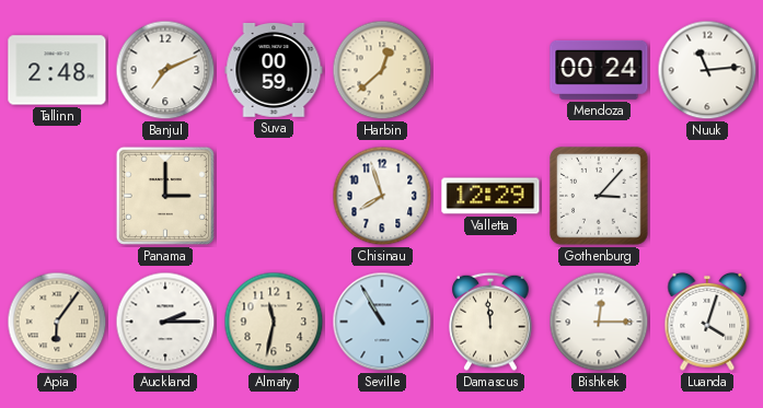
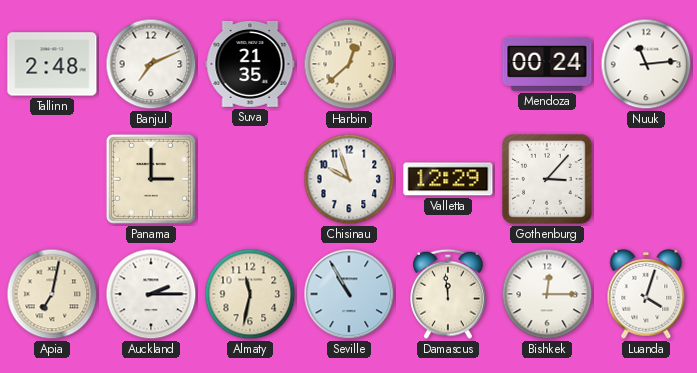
Suva: 00:59 -> 21:35 (250, 64)
Chisinau: 7:57 -> 9:57 (349, 179)
Apia: 6:06 -> 7:02 (52, 294)
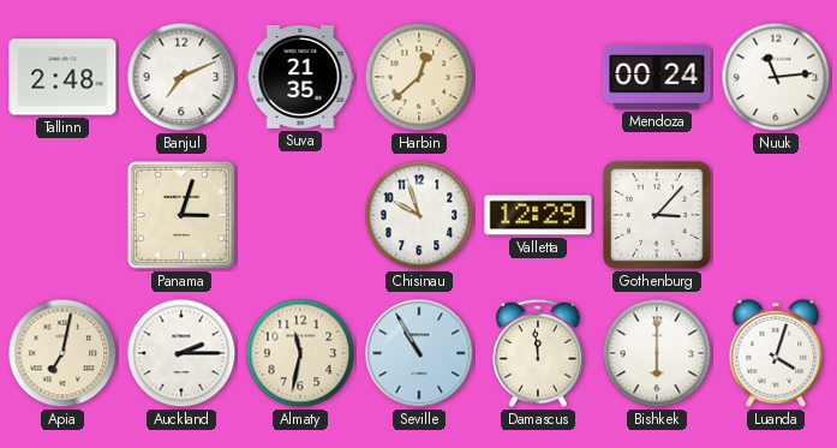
Panama: 3:00 -> 3:03 (181, 215)
Bishkek: 12:15 -> 6:00 (657, 353)
